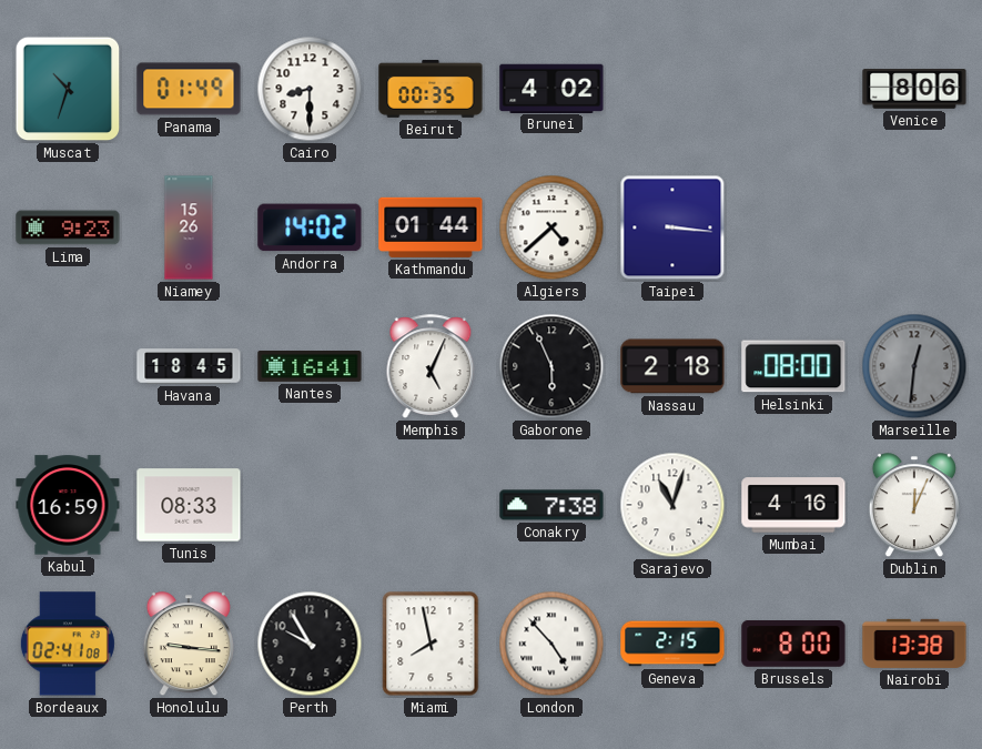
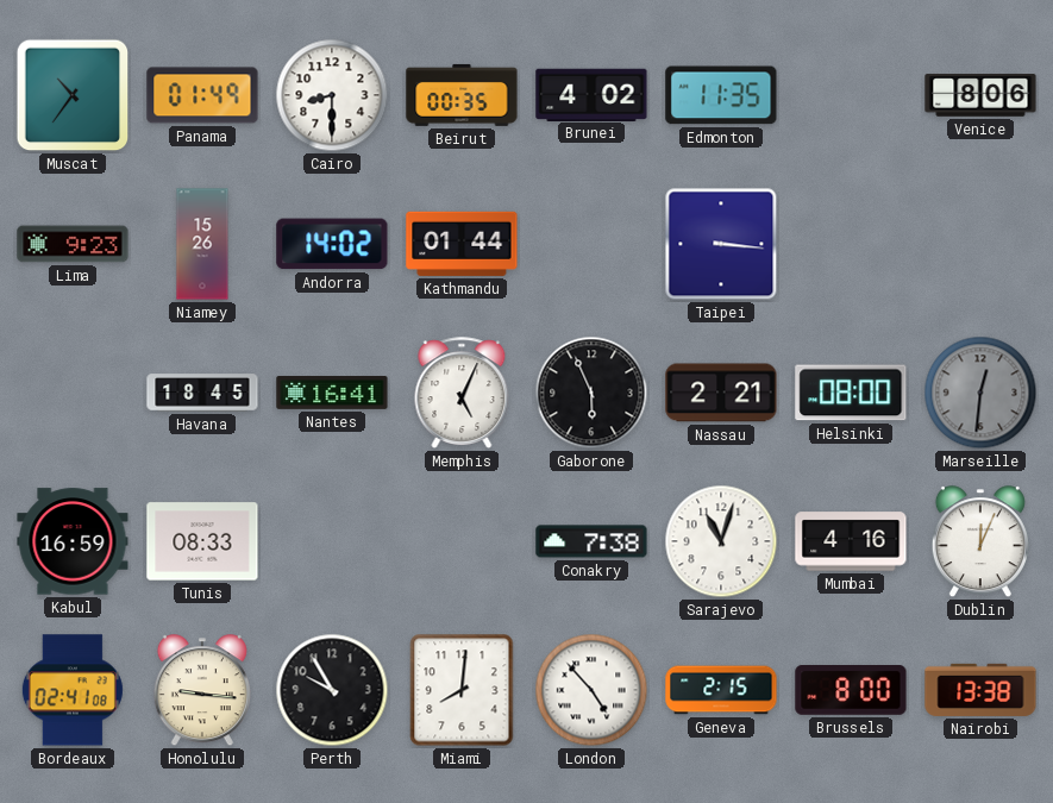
Muscat: 10:33 -> 10:36 (73, 95)
Edmonton: none -> 11:35 (721, 95)
Algiers: 4:38 -> none (551, 227)
Nassau: 2:18 -> 2:21 (721, 393)
Miami: 7:58 -> 8:01 (462, 690)
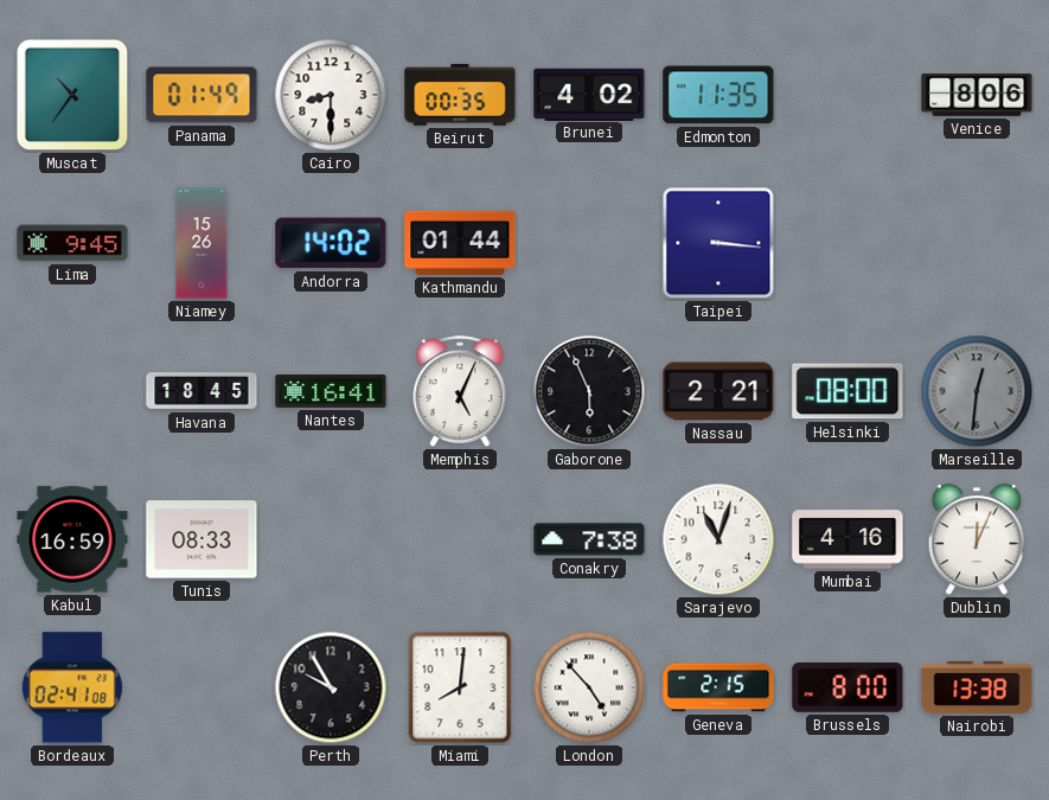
Lima: 9:23 -> 9:45 (72, 243)
Honolulu: 9:16 -> none (202, 691)
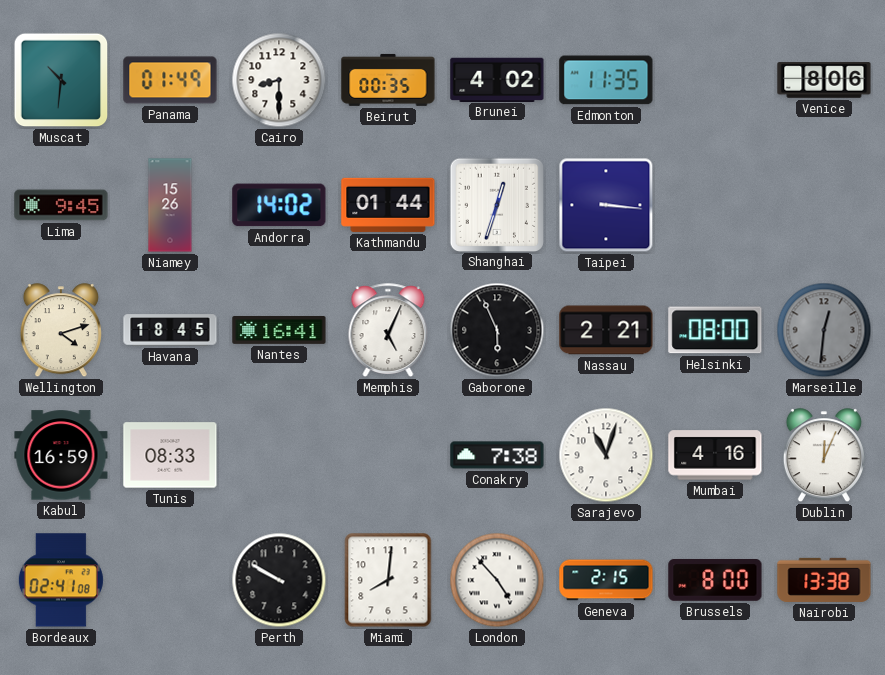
Muscat: 10:36 -> 10:31 (61, 80)
Shanghai: none -> 12:33 (496, 204)
Wellington: none -> 4:12 (61, 331)
Perth: 9:55 -> 9:50 (279, 580)
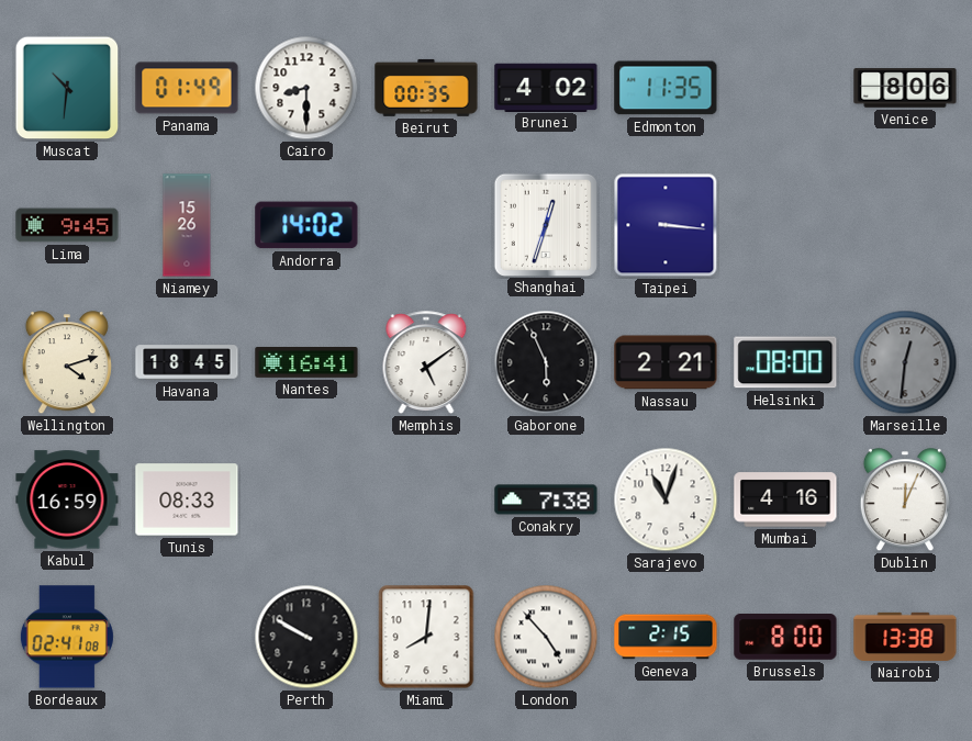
Kathmandu: 01:44 -> none (388, 205)
Memphis: 5:04 -> 5:09 (426, 362)
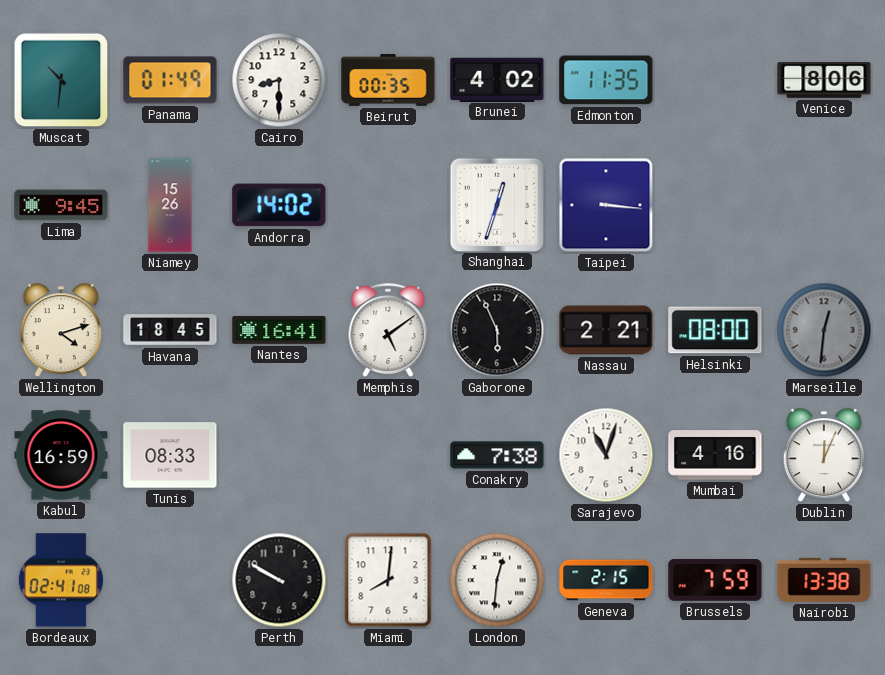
London: 4:53 -> 12:31 (497, 580)
Brussels: 8:00 -> 7:59 (715, 581)
